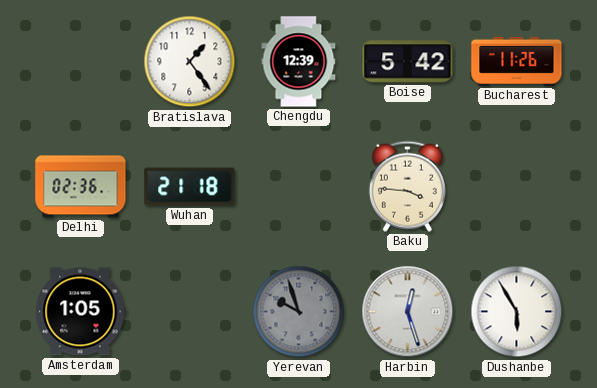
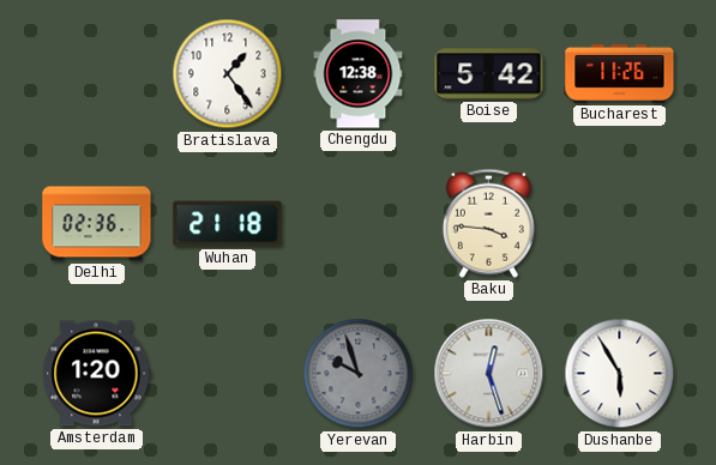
Chengdu: 12:39 -> 12:38 (359, 74)
Amsterdam: 1:05 -> 1:20 (97, 374)
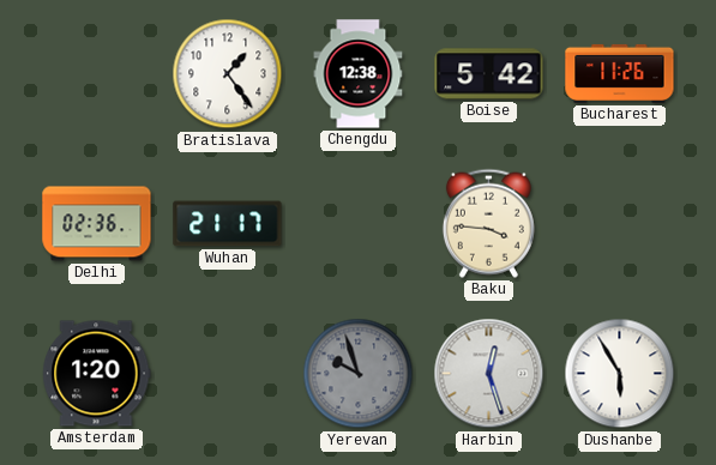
Wuhan: 21:18 -> 21:17 (228, 224)
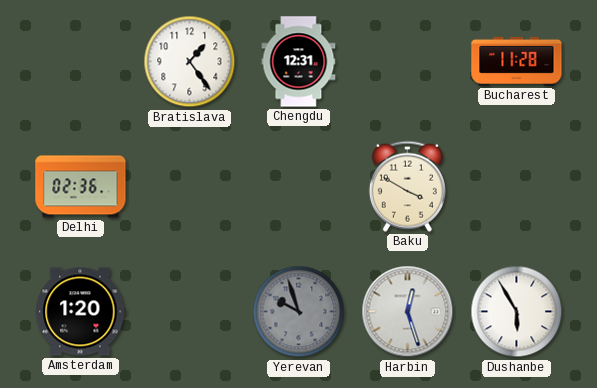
Chengdu: 12:38 -> 12:31 (299, 62)
Boise: 5:42 -> none (489, 74)
Bucharest: 11:26 -> 11:28 (517, 61)
Wuhan: 21:17 -> none (228, 224)
Baku: 3:46 -> 3:50 (407, 186)
